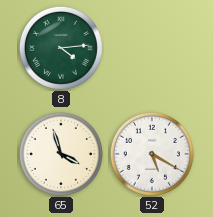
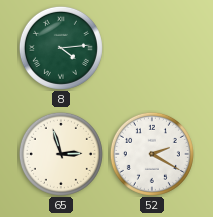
65: 3:57 -> 2:57 (61, 154)
52: 5:20 -> 2:20 (152, 154)
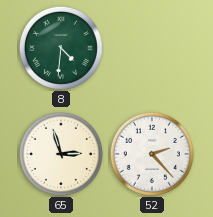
8: 4:14 -> 4:31 (61, 48)
52: 2:20 -> 2:23 (152, 154)
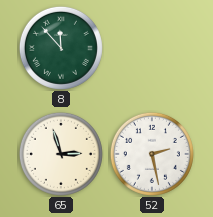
8: 4:31 -> 11:53 (61, 48)
52: 2:23 -> 2:28 (152, 154)
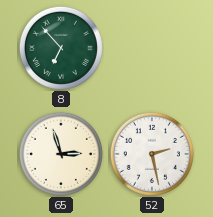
8: 11:53 -> 6:53 (61, 48)
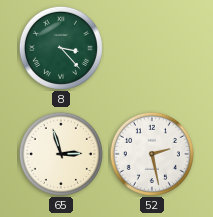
8: 6:53 -> 3:23 (61, 48)
